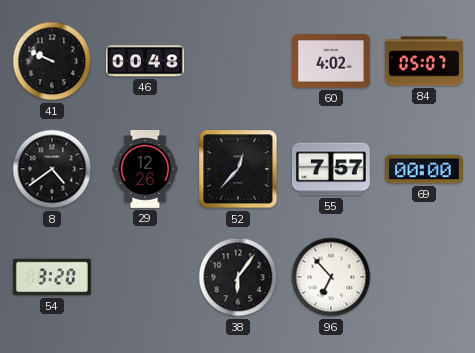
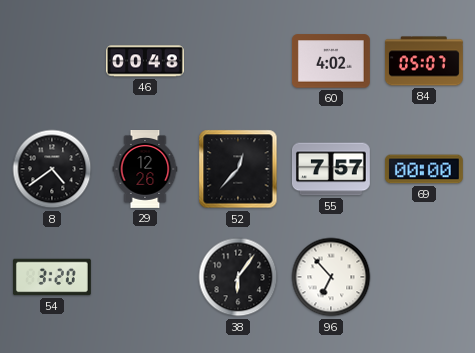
41: 9:49 -> none (52, 61)
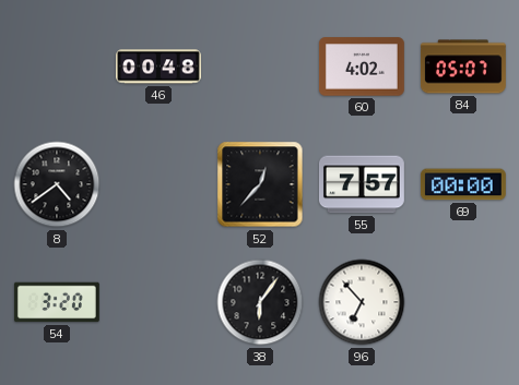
29: 12:26 -> none (145, 170)
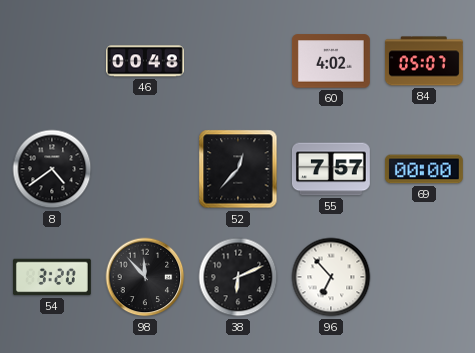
98: none -> 11:53 (145, 277)
38: 6:06 -> 6:11 (238, 277)
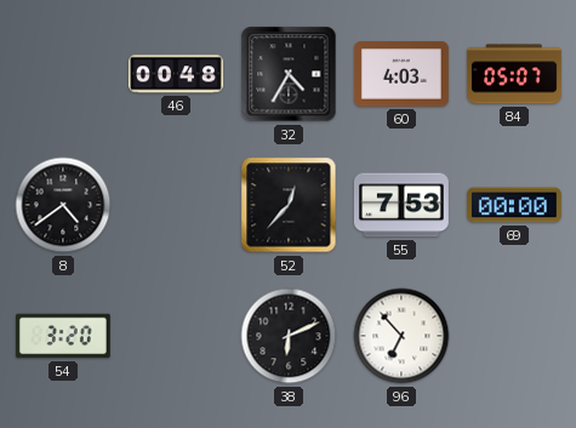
32: none -> 4:35 (289, 74)
60: 4:02 -> 4:03 (401, 74)
55: 7:57 -> 7:53 (401, 205)
98: 11:53 -> none (145, 277)
